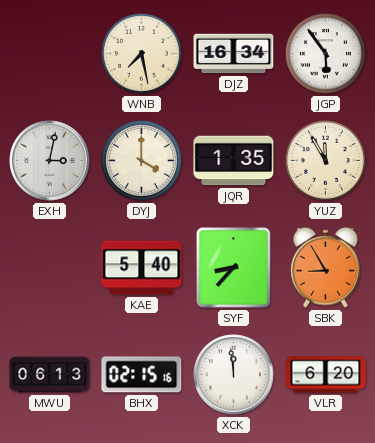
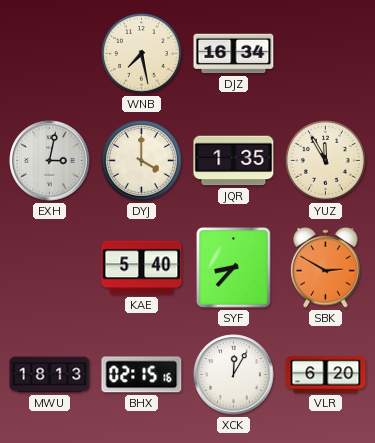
JGP: 5:54 -> none (326, 54)
SBK: 8:55 -> 2:50 (326, 267)
MWU: 06:13 -> 18:13 (50, 375)
XCK: 11:59 -> 12:05 (234, 375)
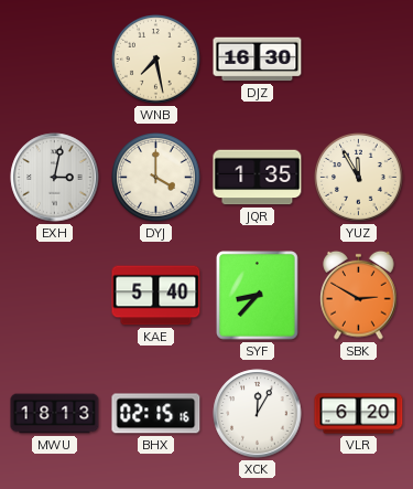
DJZ: 16:34 -> 16:30 (258, 60)
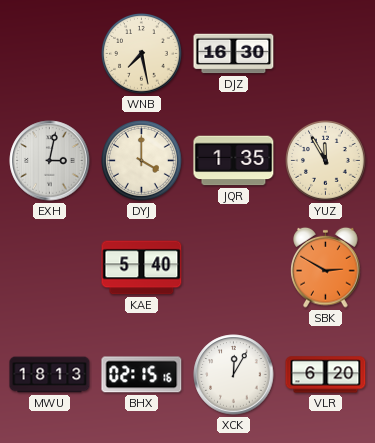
SYF: 8:37 -> none (258, 296)
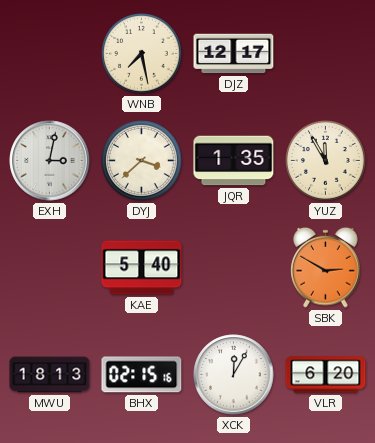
DJZ: 16:30 -> 12:17 (234, 54)
DYJ: 4:00 -> 3:38 (142, 161)
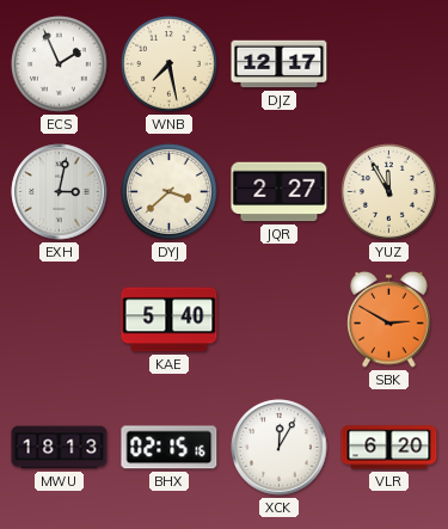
ECS: none -> 1:56 (60, 64)
JQR: 1:35 -> 2:27 (280, 192)
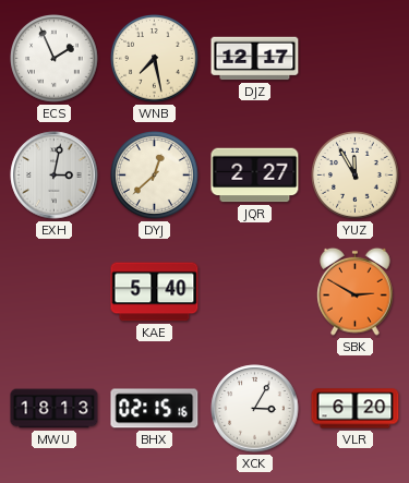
DYJ: 3:38 -> 12:38 (155, 176)
XCK: 12:05 -> 3:05 (255, 409)
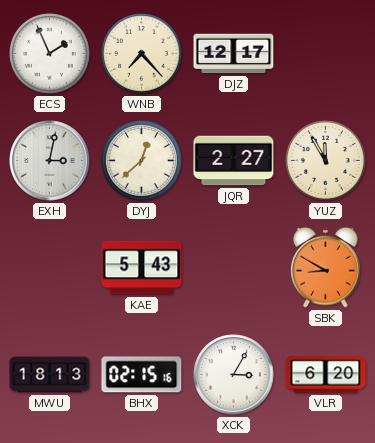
WNB: 7:28 -> 7:23 (142, 54)
KAE: 5:40 -> 5:43 (142, 268)
SBK: 2:50 -> 8:50 (326, 267)
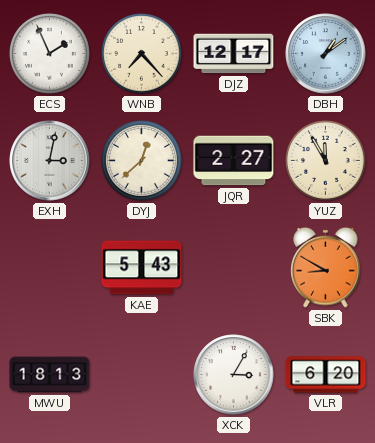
DBH: none -> 1:09 (326, 54)
BHX: 02:15 -> none (142, 375)
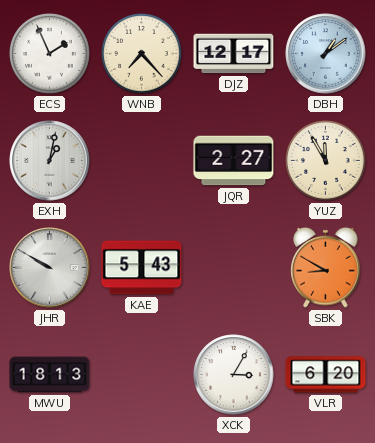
EXH: 3:02 -> 1:02 (50, 161)
DYJ: 12:38 -> none (142, 161)
JHR: none -> 9:50 (50, 268)
